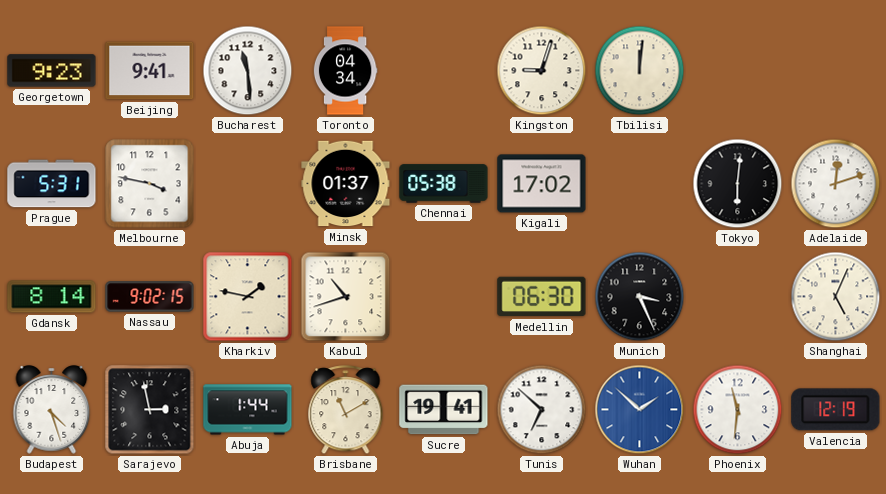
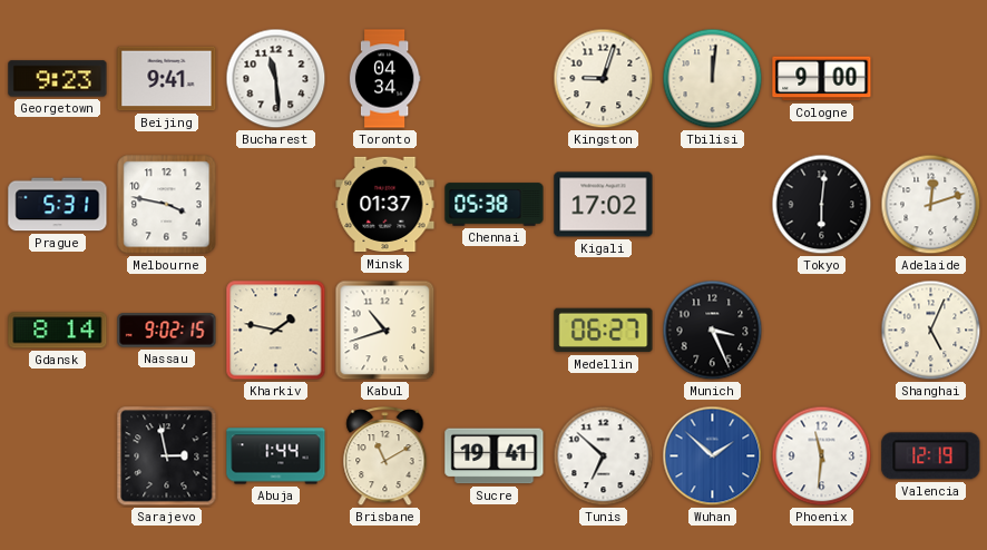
Cologne: none -> 9:00 (822, 79)
Medellin: 06:30 -> 06:27 (604, 331)
Budapest: 4:27 -> none (52, 410)
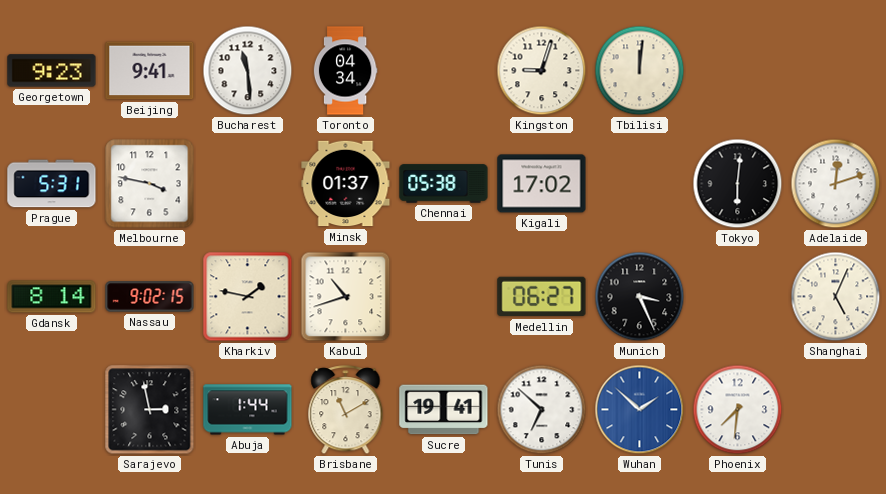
Cologne: 9:00 -> none (822, 79)
Phoenix: 11:31 -> 7:31 (738, 410)
Valencia: 12:19 -> none (931, 456)
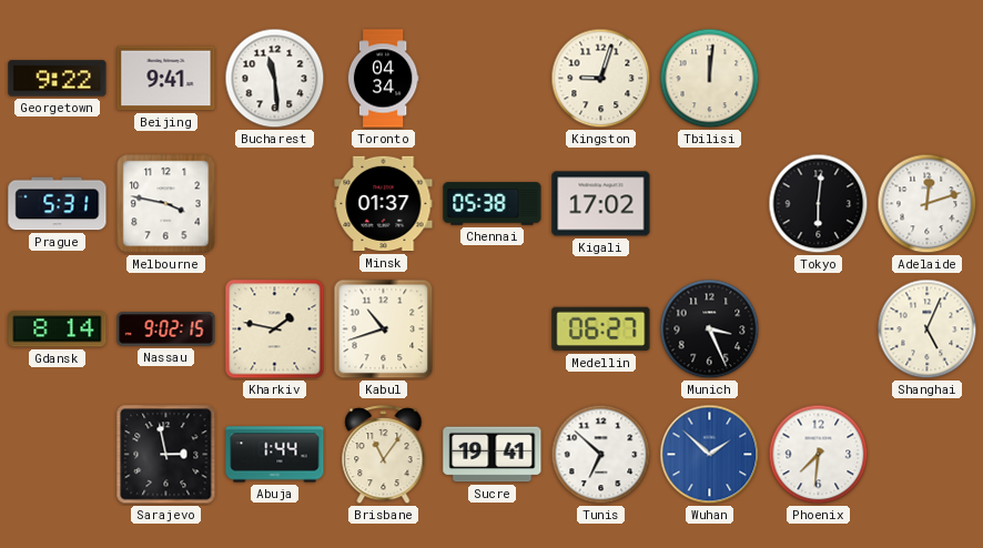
Georgetown: 9:23 -> 9:22 (58, 79)
Brisbane: 11:10 -> 11:06 (384, 455)
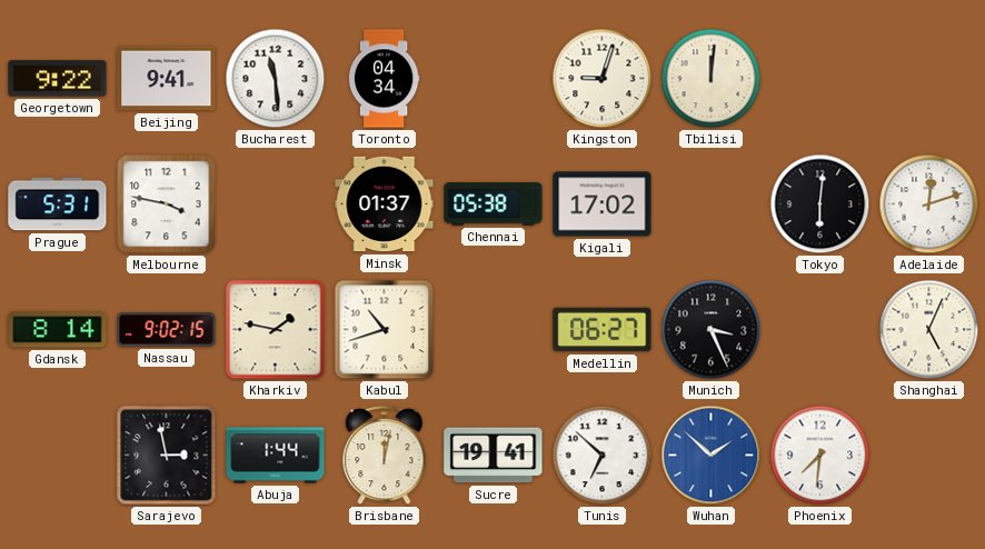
Brisbane: 11:06 -> 12:02 (385, 456)
